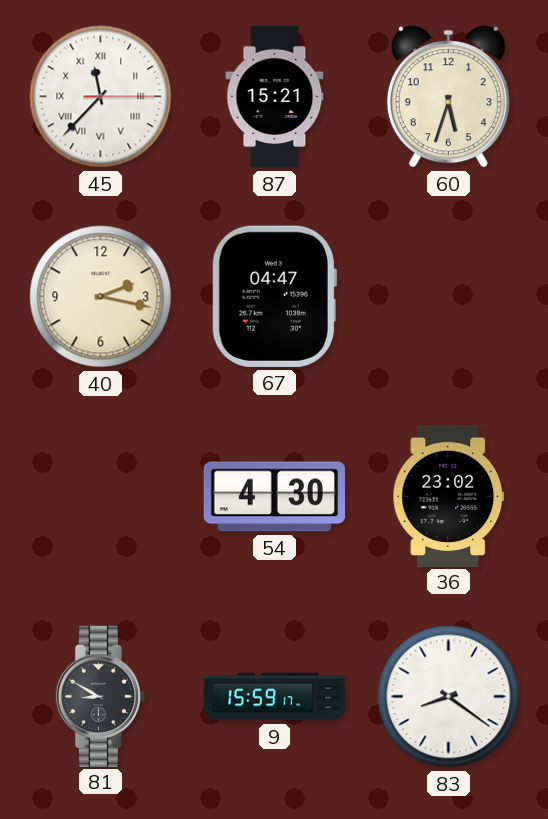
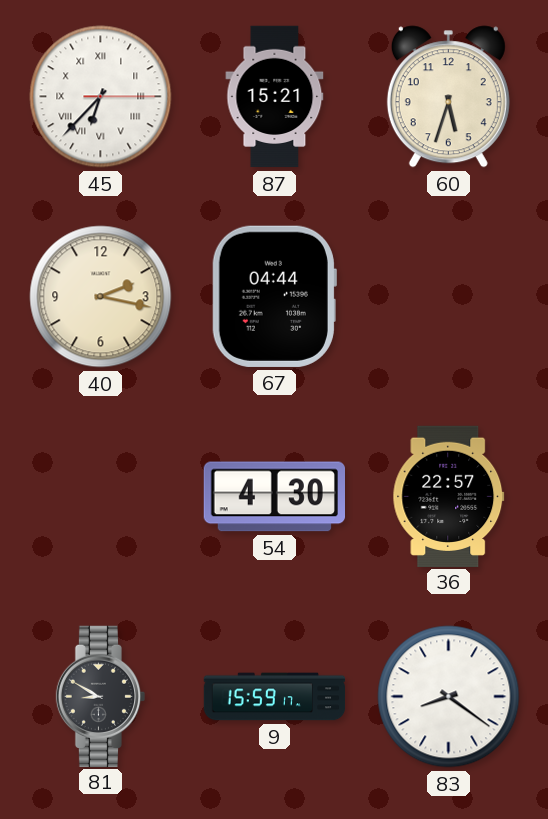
45: 11:37 -> 6:37 (101, 97)
67: 04:47 -> 04:44 (274, 296)
36: 23:02 -> 22:57 (449, 496)
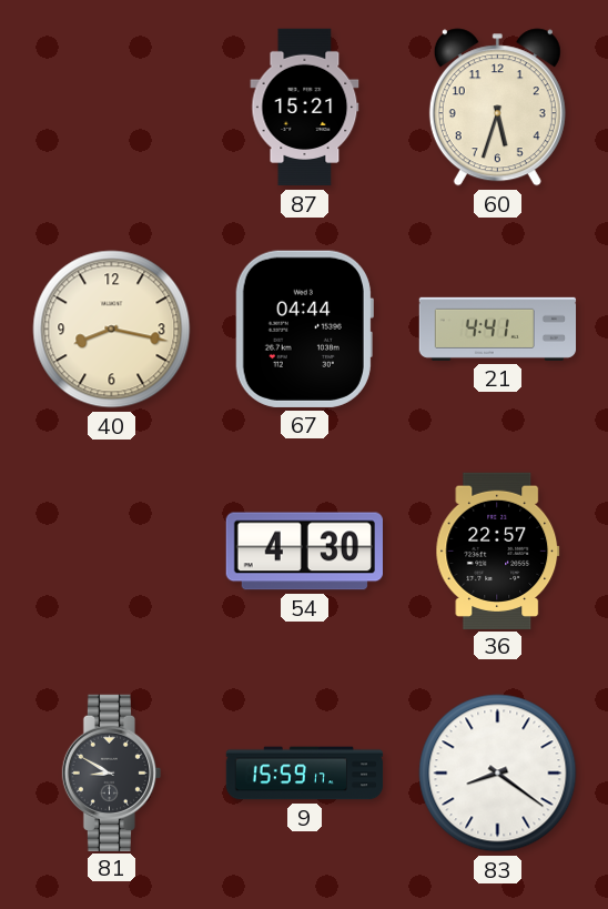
45: 6:37 -> none (101, 97)
40: 2:17 -> 8:17 (112, 330)
21: none -> 4:41 (498, 329)
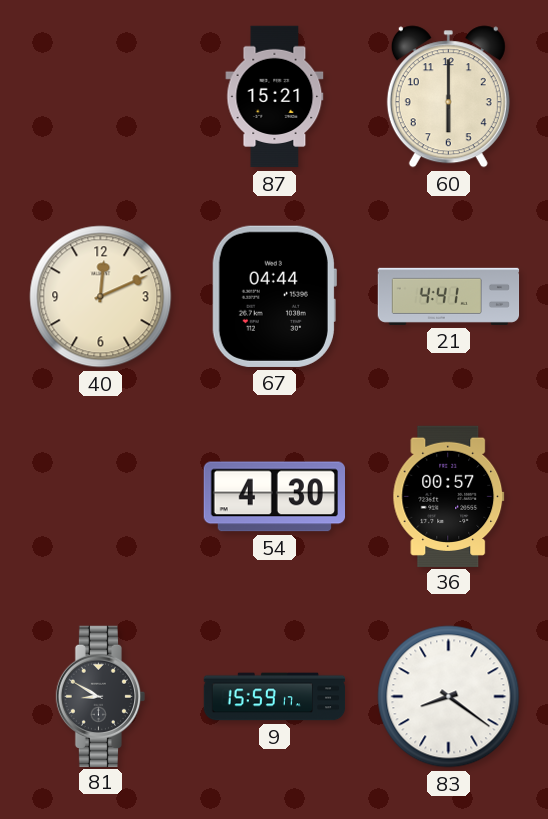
60: 5:33 -> 6:00 (448, 97)
40: 8:17 -> 12:11 (101, 297)
36: 22:57 -> 00:57 (449, 496)
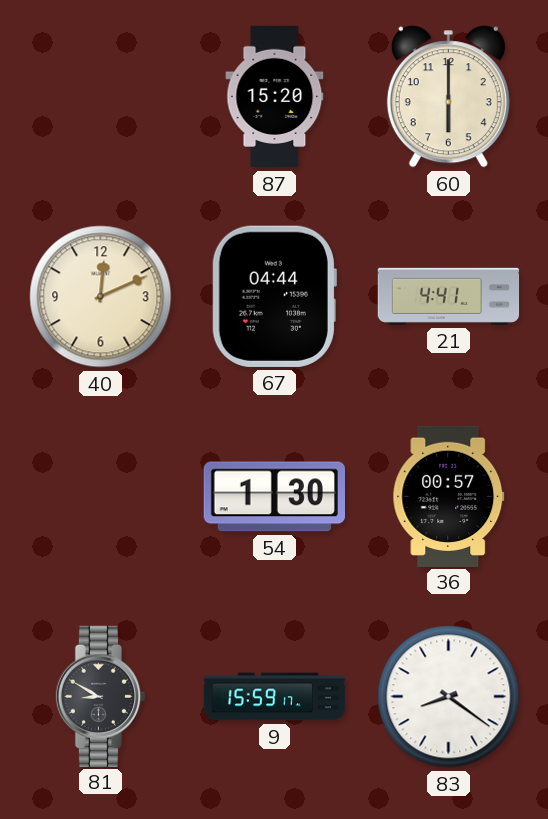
87: 15:21 -> 15:20 (275, 97)
54: 4:30 -> 1:30 (274, 497)
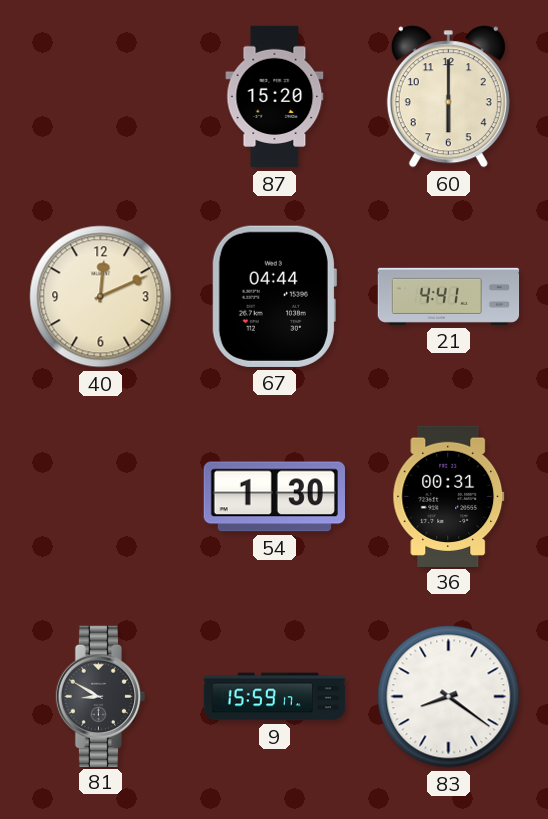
36: 00:57 -> 00:31 (449, 496)
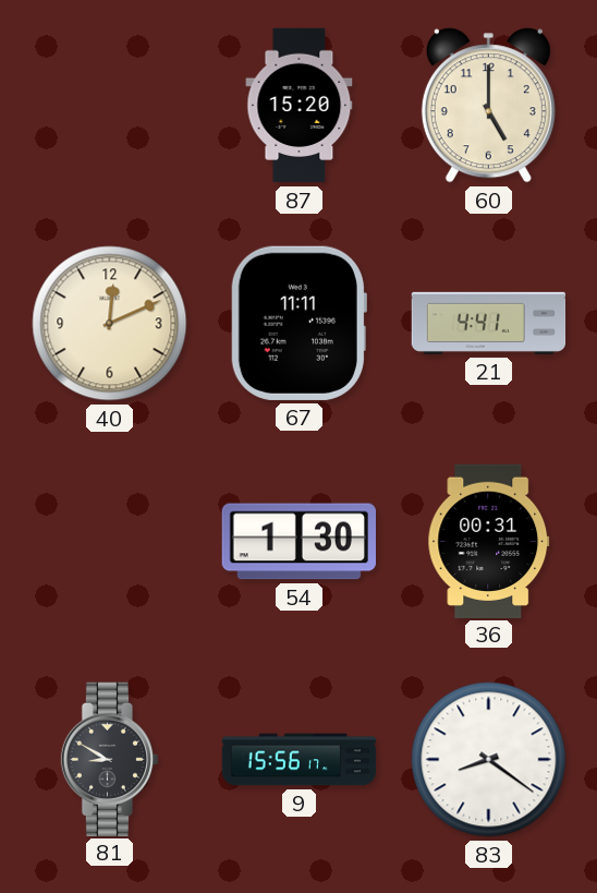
60: 6:00 -> 5:00 (488, 106)
67: 04:44 -> 11:11 (298, 323)
9: 15:59 -> 15:56 (300, 760)
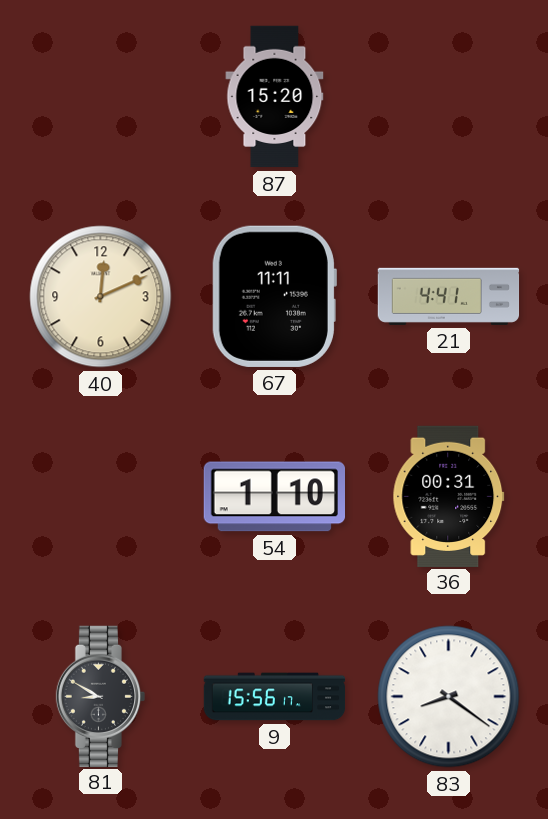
60: 5:00 -> none (488, 106)
54: 1:30 -> 1:10 (274, 497)
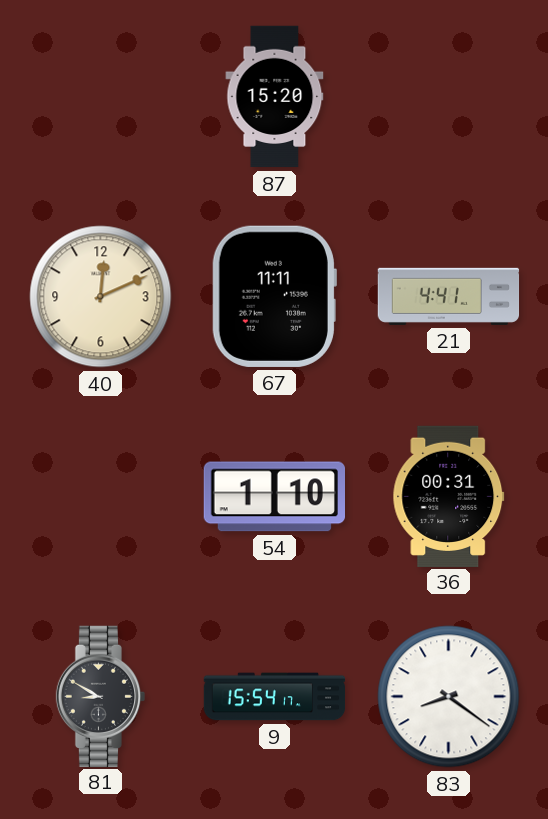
9: 15:56 -> 15:54 (275, 697)
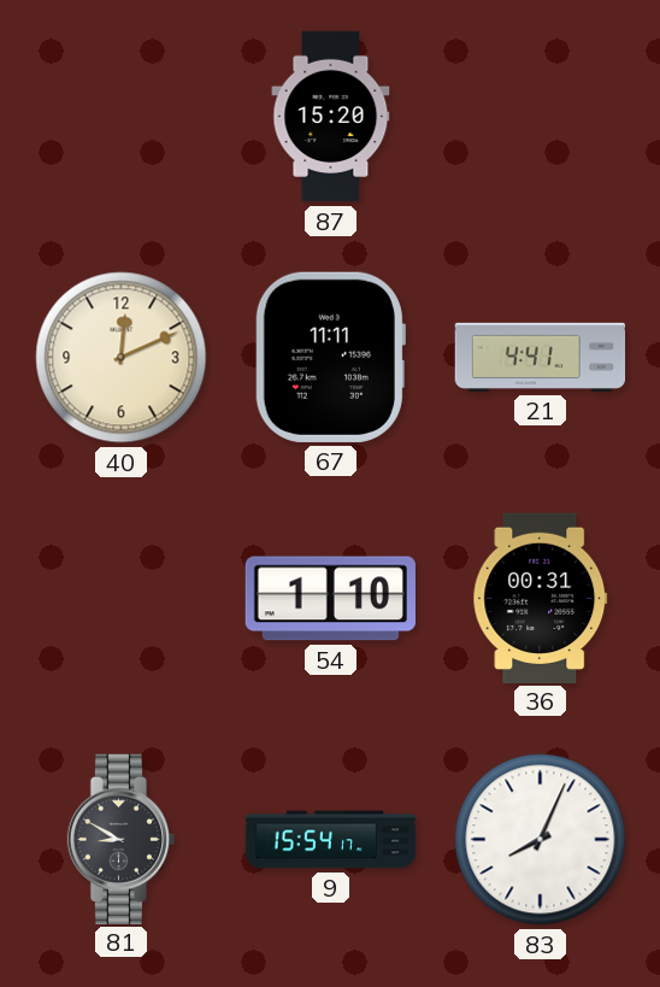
83: 8:21 -> 8:04 (541, 840)
